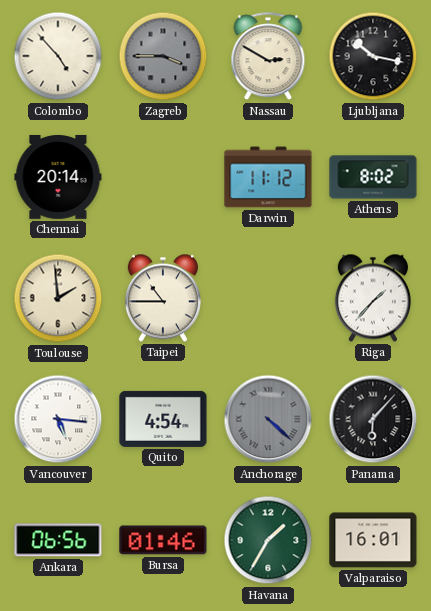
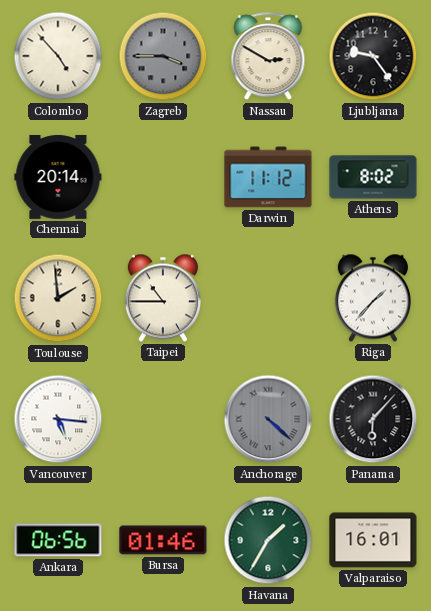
Ljubljana: 10:17 -> 9:24 (373, 56)
Quito: 4:54 -> none (163, 419)
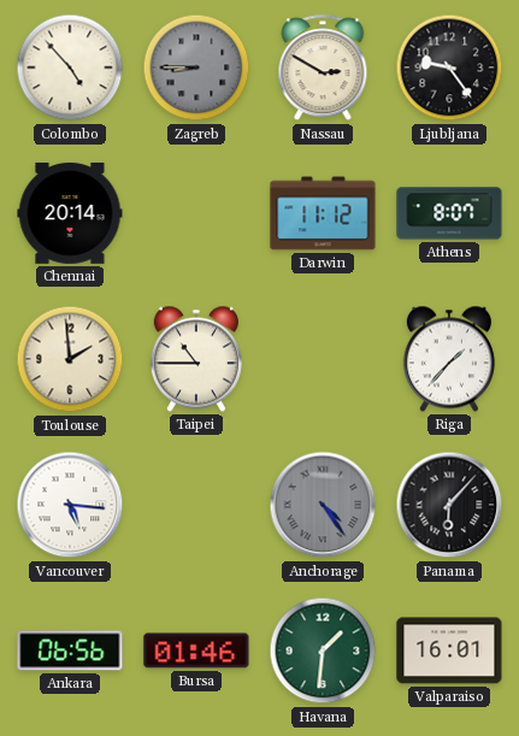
Zagreb: 3:45 -> 8:45 (196, 67)
Athens: 8:02 -> 8:07 (449, 213)
Anchorage: 4:22 -> 4:24 (323, 505)
Havana: 1:35 -> 1:31 (323, 650)
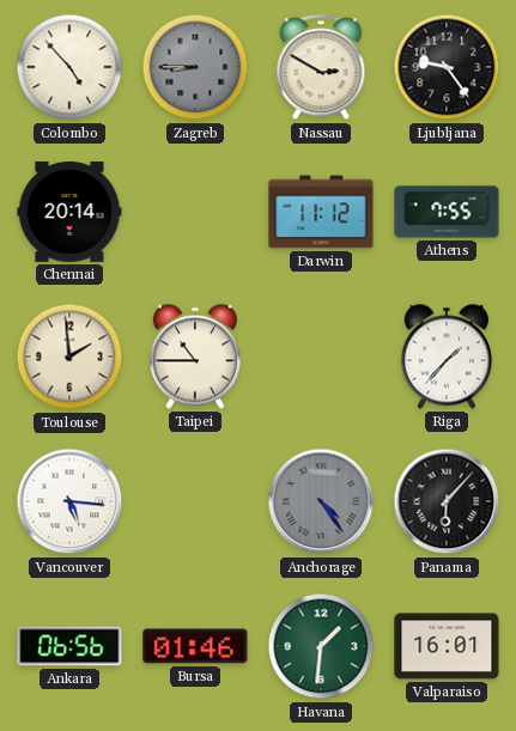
Athens: 8:07 -> 7:55 (447, 212)
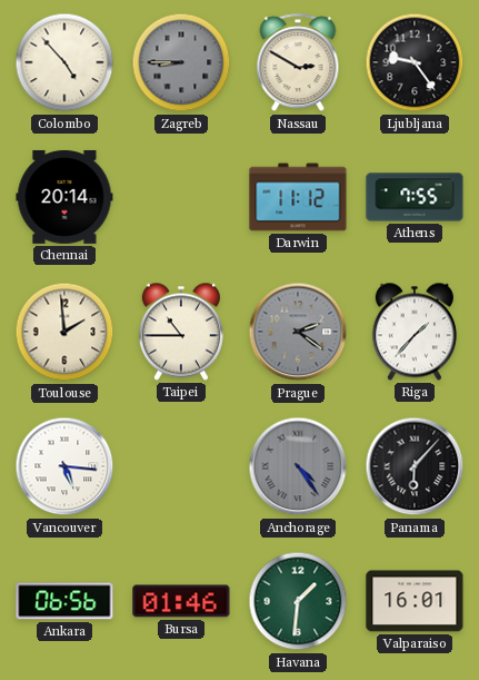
Prague: none -> 2:21 (298, 332)
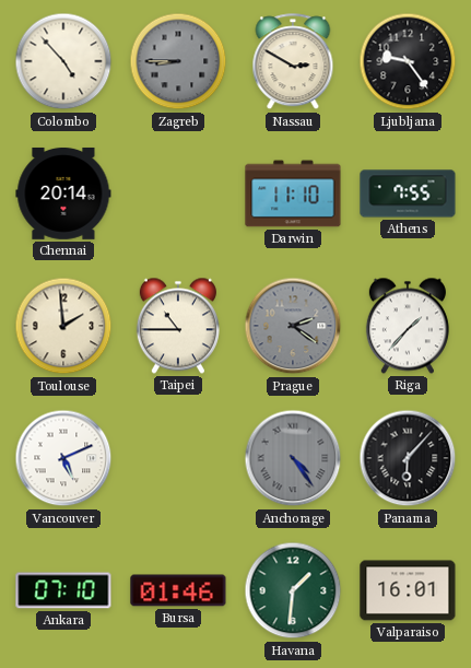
Darwin: 11:12 -> 11:10 (293, 194)
Vancouver: 5:16 -> 5:11 (63, 458)
Ankara: 06:56 -> 07:10 (63, 590)
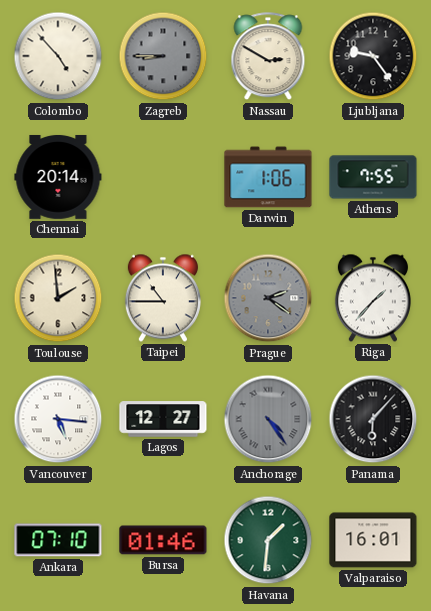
Darwin: 11:10 -> 1:06 (268, 177)
Vancouver: 5:11 -> 5:16 (58, 419)
Lagos: none -> 12:27 (163, 419)
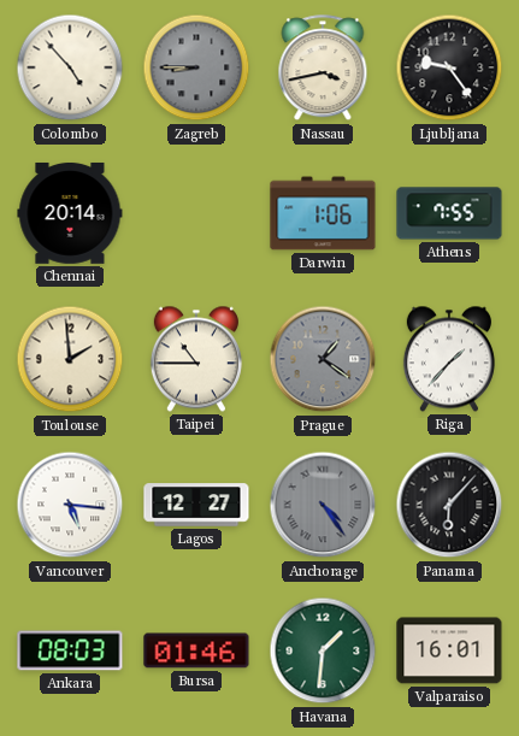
Nassau: 2:50 -> 3:43 (323, 69)
Prague: 2:21 -> 1:21 (323, 359)
Ankara: 07:10 -> 08:03 (70, 650)
